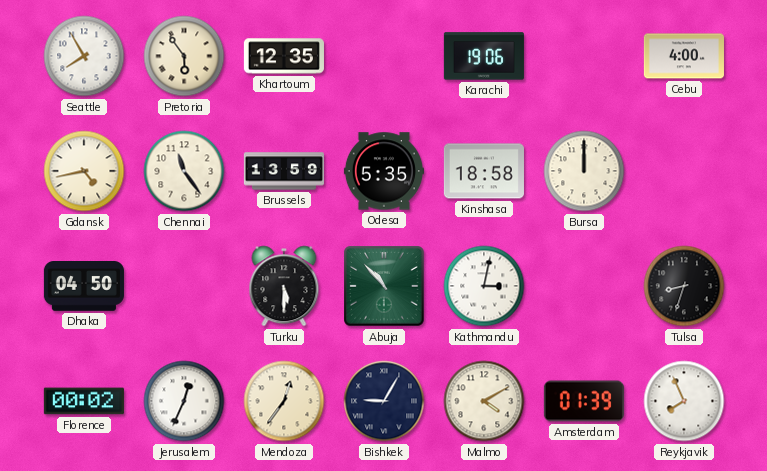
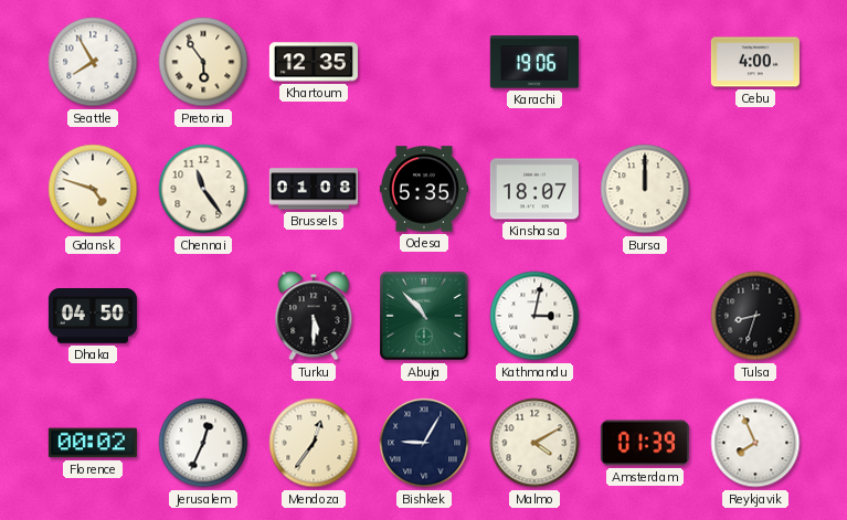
Gdansk: 4:43 -> 4:48 (93, 189)
Brussels: 13:59 -> 01:08 (314, 189)
Kinshasa: 18:58 -> 18:07 (534, 189)
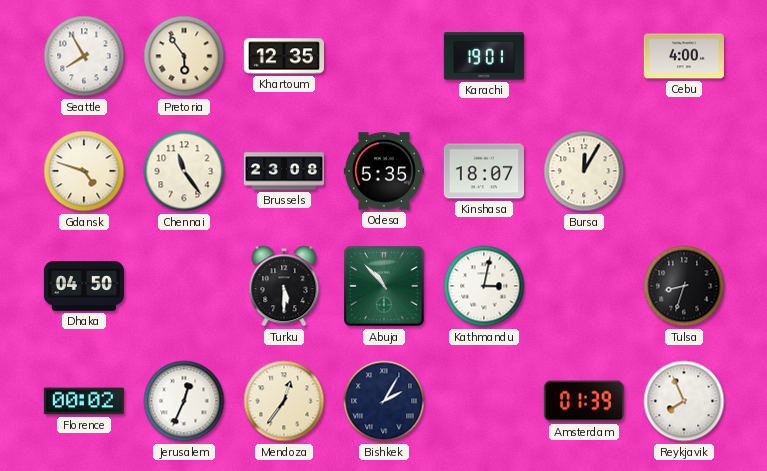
Karachi: 19:06 -> 19:01 (484, 56)
Brussels: 01:08 -> 23:08 (284, 171)
Bursa: 12:00 -> 12:05 (584, 171)
Bishkek: 9:05 -> 2:05 (384, 401)
Malmo: 4:10 -> none (534, 443)
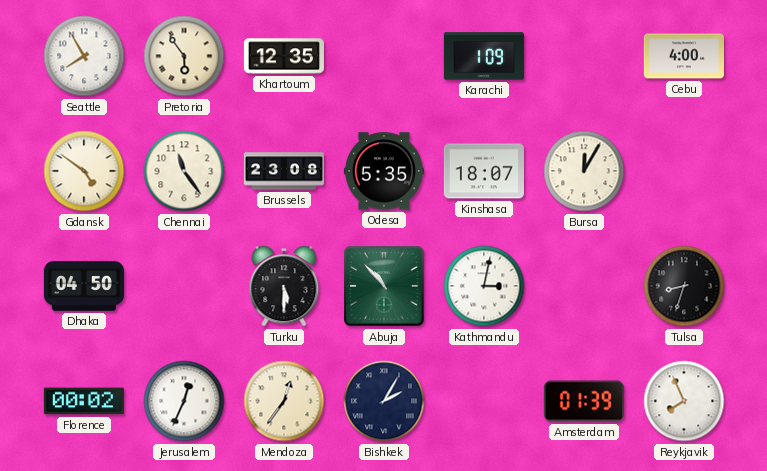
Karachi: 19:01 -> 1:09 (484, 56)
Gdansk: 4:48 -> 4:51 (84, 171)
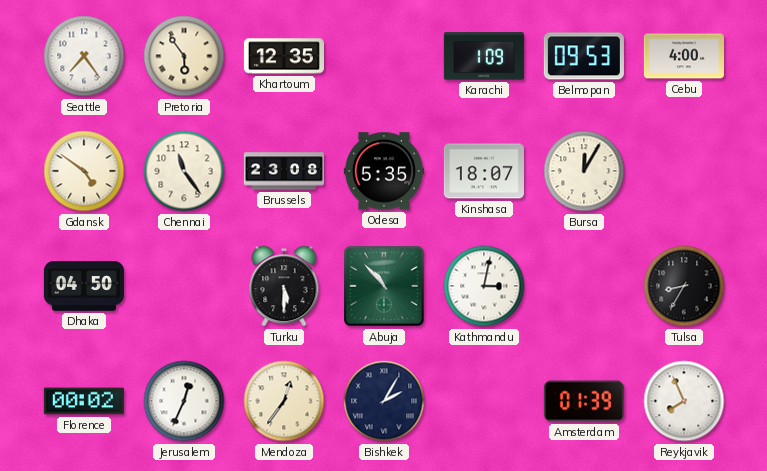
Seattle: 7:55 -> 7:24 (84, 56)
Belmopan: none -> 09:53 (584, 56)
Tulsa: 8:33 -> 8:35 (684, 286)
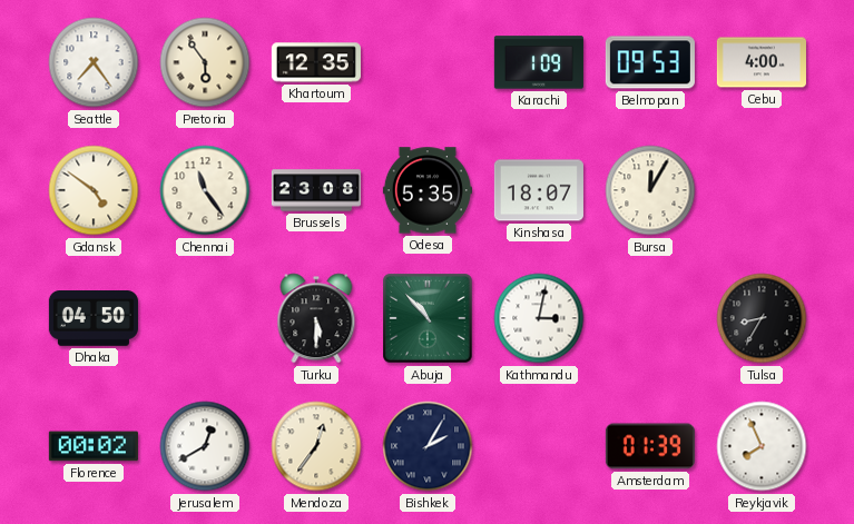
Jerusalem: 12:34 -> 12:40 (205, 446)
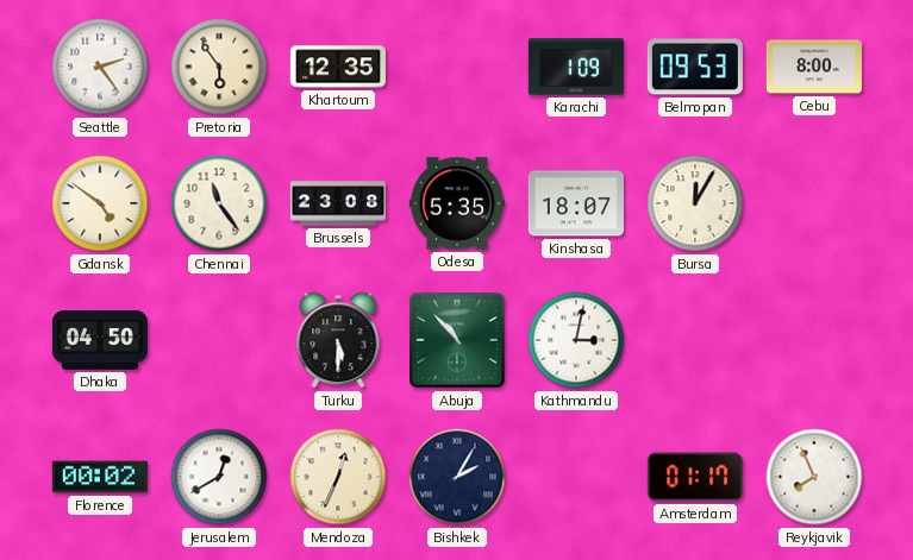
Seattle: 7:24 -> 2:24 (100, 67)
Cebu: 4:00 -> 8:00 (814, 67)
Tulsa: 8:35 -> none (762, 318)
Mendoza: 12:36 -> 12:34 (338, 477)
Amsterdam: 01:39 -> 01:17 (695, 477)
